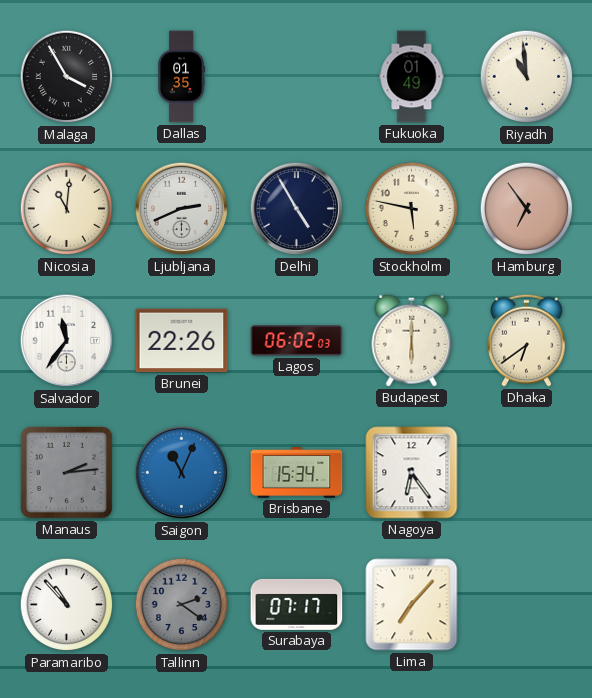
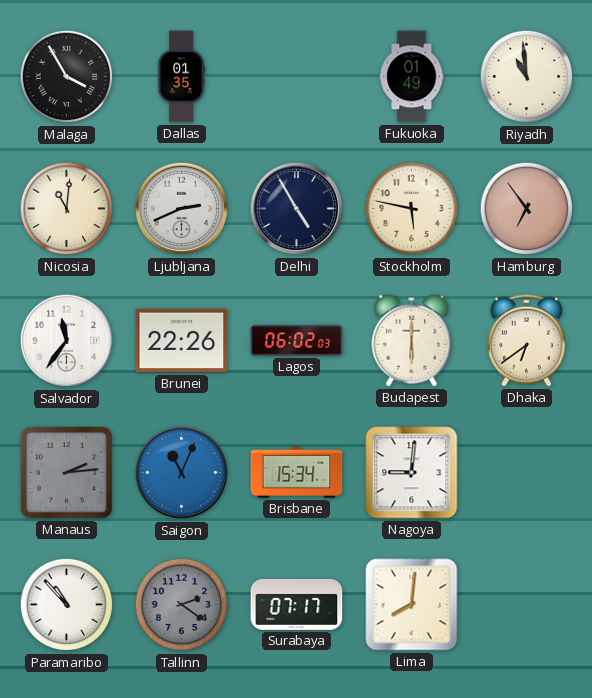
Nagoya: 6:24 -> 9:01 (412, 473)
Lima: 7:07 -> 8:01 (412, 605)
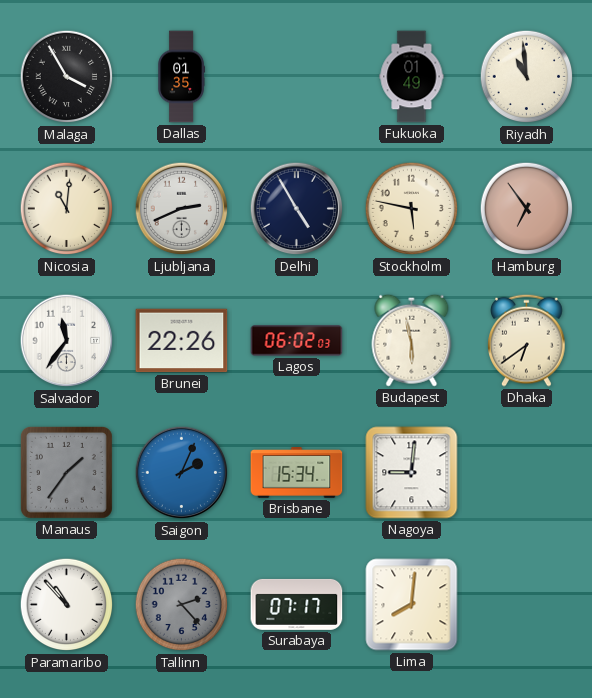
Budapest: 6:00 -> 5:58 (412, 340)
Manaus: 2:14 -> 1:36 (66, 472)
Saigon: 11:04 -> 2:04 (182, 473)
Tallinn: 2:21 -> 2:23 (182, 605)
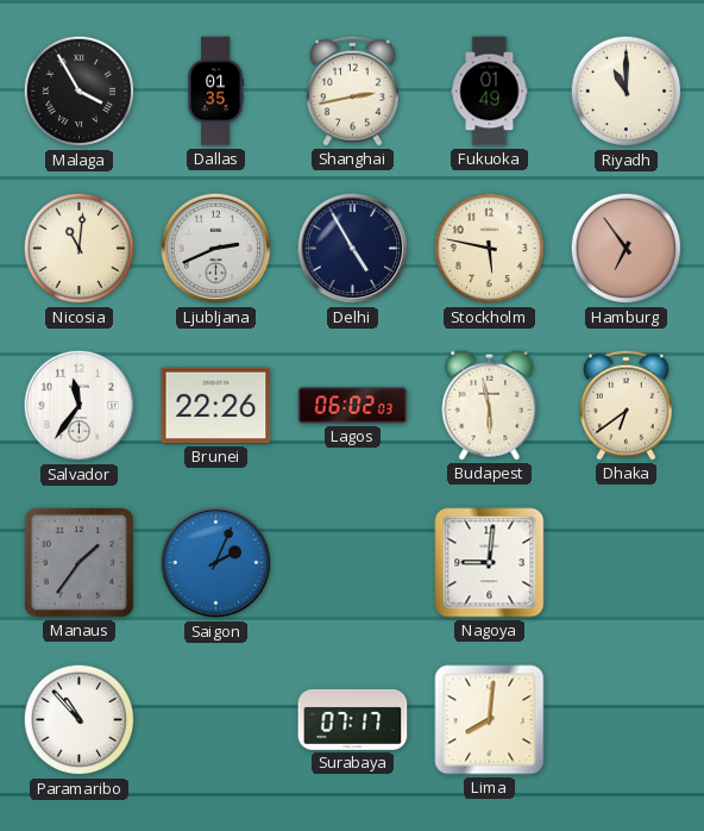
Shanghai: none -> 2:43 (353, 90)
Riyadh: 10:59 -> 11:00 (627, 92)
Brisbane: 15:34 -> none (297, 473)
Tallinn: 2:23 -> none (182, 605)
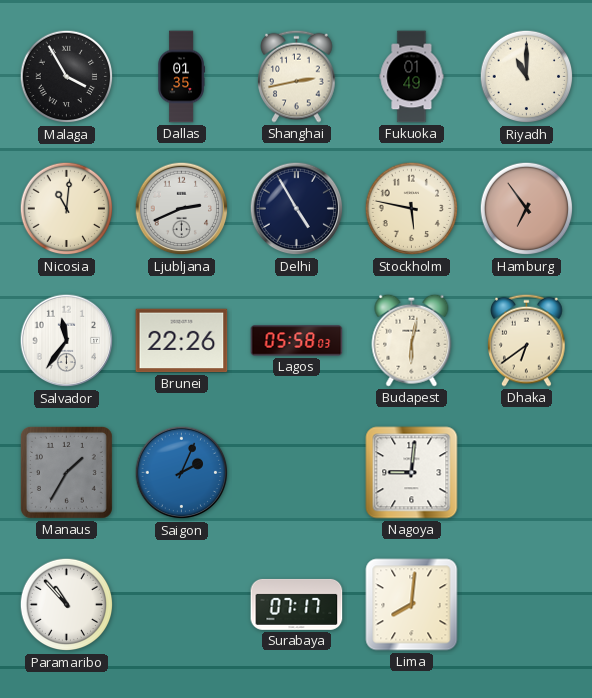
Lagos: 06:02 -> 05:58 (297, 341)
Budapest: 5:58 -> 6:02 (412, 340)
Manaus: 1:36 -> 1:35 (66, 472)
